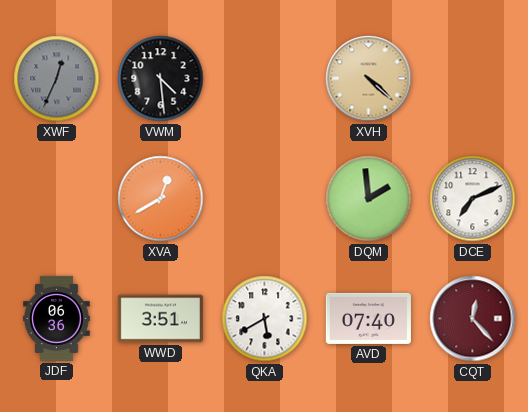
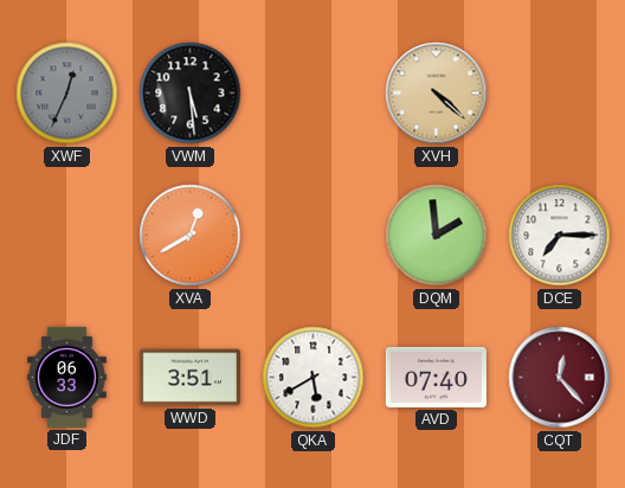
VWM: 4:29 -> 5:29 (191, 94)
DCE: 7:11 -> 7:15 (560, 236)
JDF: 06:36 -> 06:33 (67, 377)
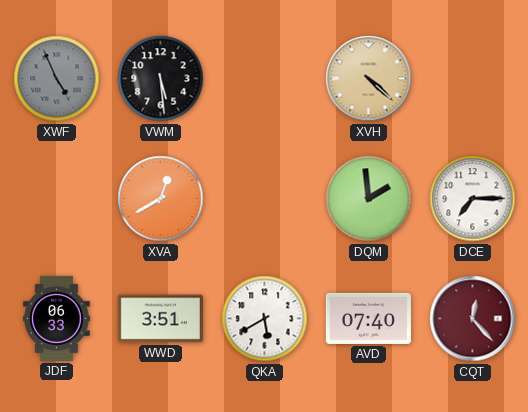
XWF: 12:34 -> 4:56 (57, 79)
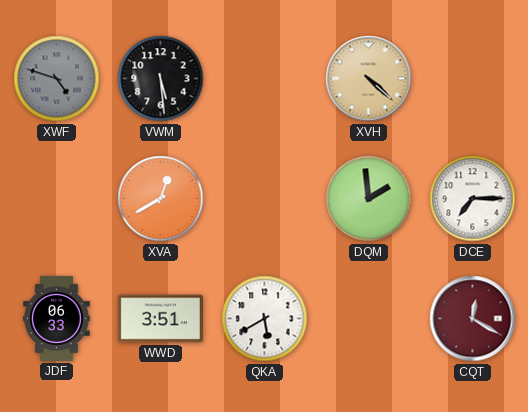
XWF: 4:56 -> 4:48 (57, 79)
AVD: 07:40 -> none (368, 318)
CQT: 12:23 -> 12:20 (473, 319)
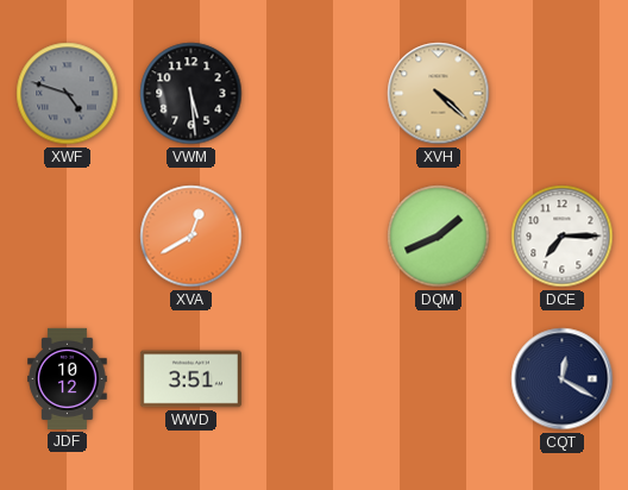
DQM: 1:59 -> 1:41 (439, 237)
JDF: 06:33 -> 10:12 (68, 378)
QKA: 5:40 -> none (265, 319)
CQT dial: burgundy -> navy (563, 379)
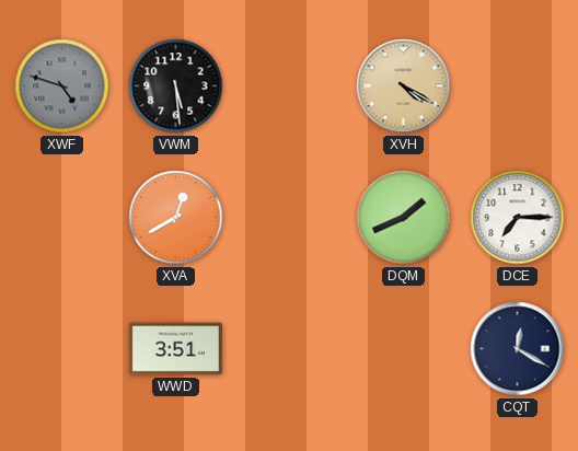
XVH: 4:22 -> 4:20 (404, 86)
JDF: 10:12 -> none (68, 378)
